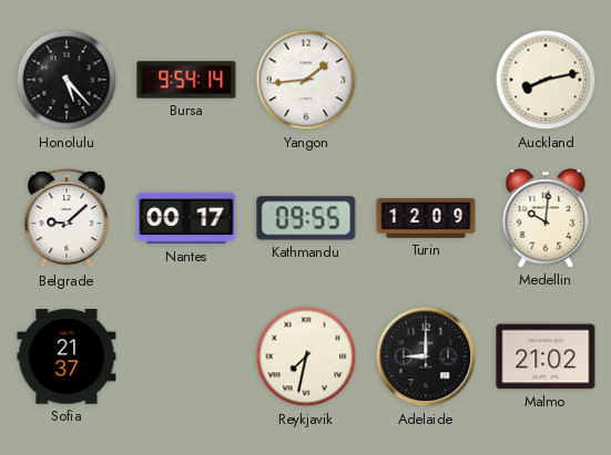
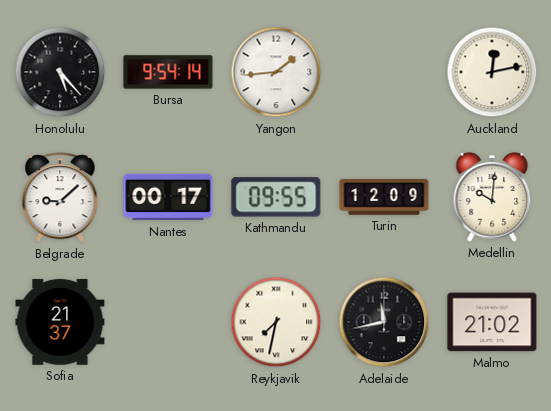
Auckland: 8:13 -> 12:13 (492, 72)
Adelaide: 9:00 -> 11:43 (384, 322)
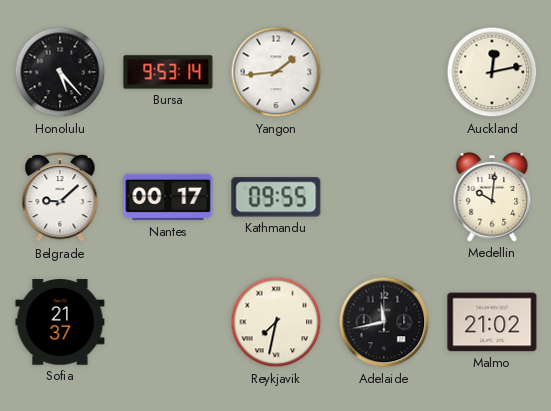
Bursa: 9:54 -> 9:53 (168, 72)
Turin: 12:09 -> none (384, 198)
